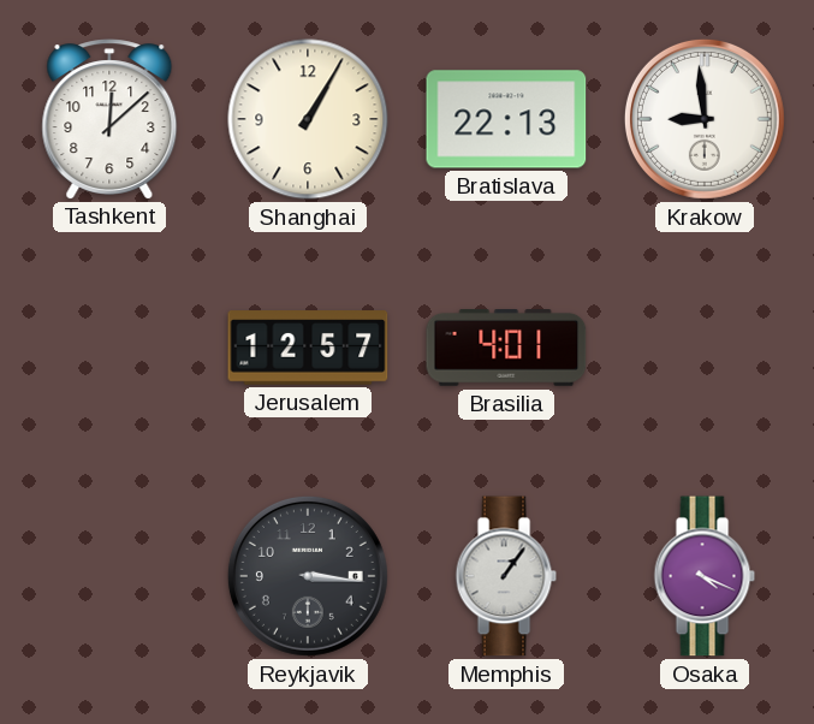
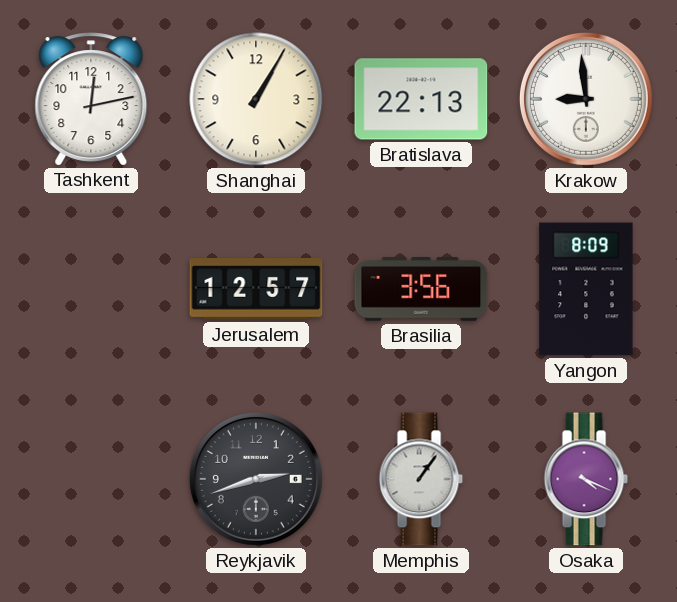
Tashkent: 12:08 -> 12:13 (91, 99)
Brasilia: 4:01 -> 3:56 (421, 290)
Yangon: none -> 8:09 (586, 289)
Reykjavik: 3:16 -> 2:42 (256, 479)
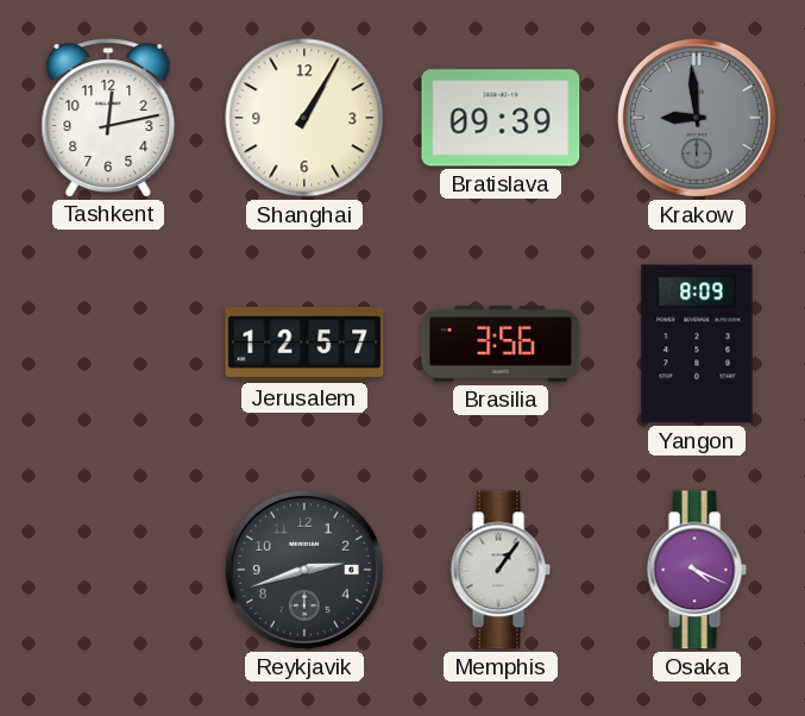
Bratislava: 22:13 -> 09:39 (501, 118)
Krakow dial: white -> grey (697, 118)
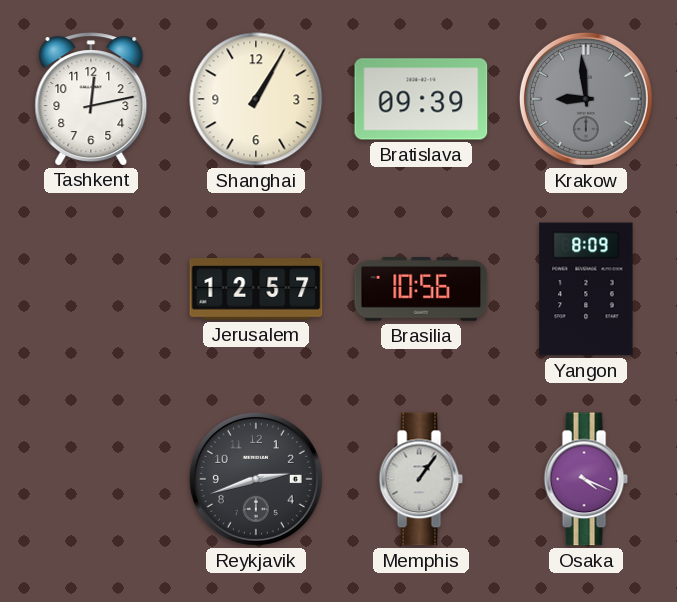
Brasilia: 3:56 -> 10:56 (421, 290)
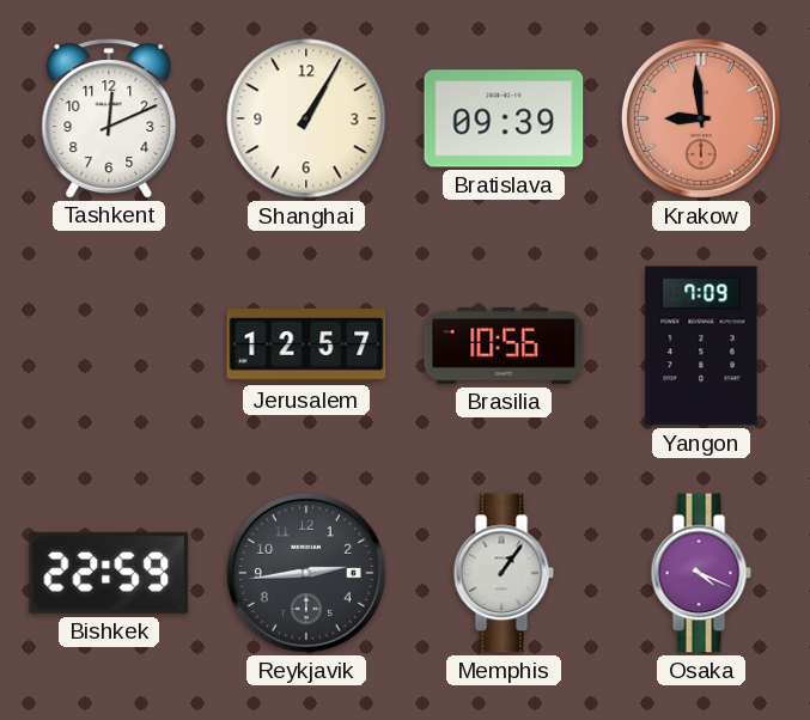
Tashkent: 12:13 -> 12:11 (109, 118)
Krakow dial: grey -> salmon (701, 118)
Yangon: 8:09 -> 7:09 (701, 346)
Bishkek: none -> 22:59 (109, 573)
Reykjavik: 2:42 -> 2:44 (306, 573)
